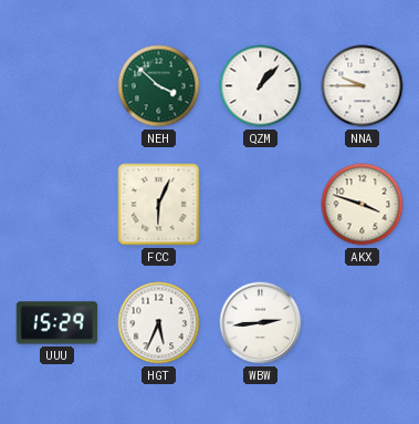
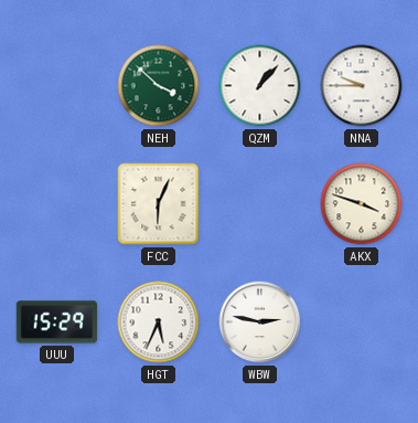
WBW: 2:44 -> 2:47 (260, 322)
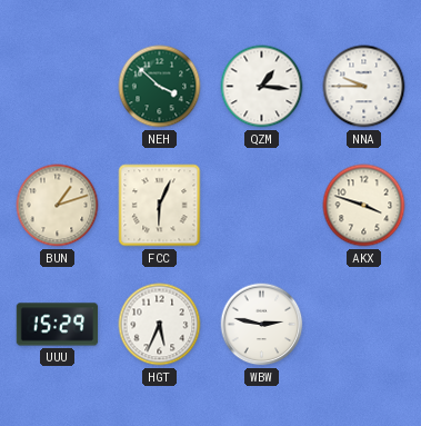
QZM: 1:07 -> 1:16 (262, 87)
BUN: none -> 1:12 (58, 206)
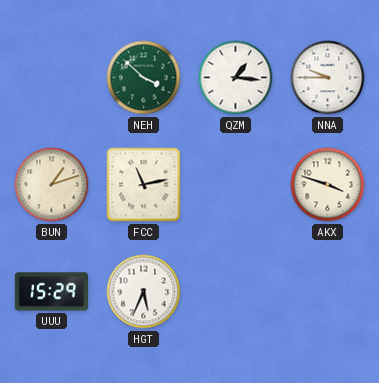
FCC: 6:04 -> 11:13 (144, 185)
WBW: 2:47 -> none (262, 325)
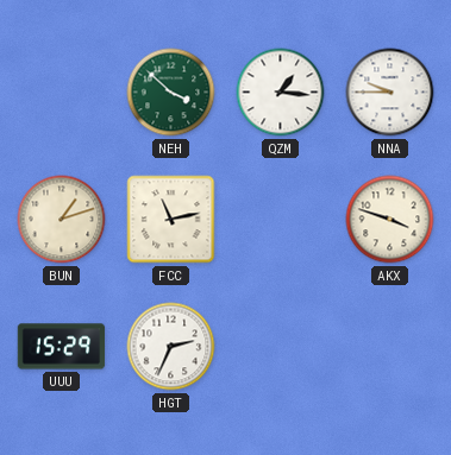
HGT: 5:34 -> 2:34 (171, 347)
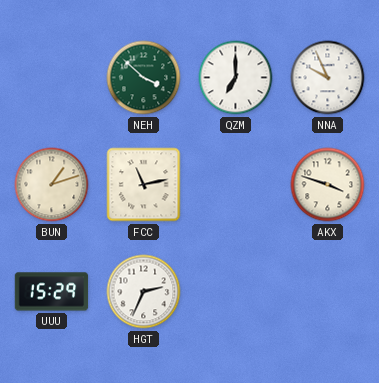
QZM: 1:16 -> 7:00 (236, 78)
NNA: 9:45 -> 9:56 (328, 78)
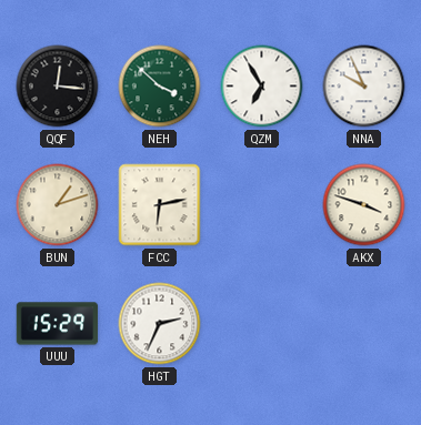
QQF: none -> 12:16 (58, 87)
QZM: 7:00 -> 6:55 (262, 87)
FCC: 11:13 -> 6:13 (160, 205)
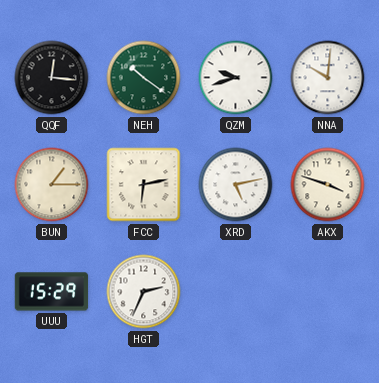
NEH: 3:52 -> 10:21 (144, 78)
QZM: 6:55 -> 9:42 (236, 78)
NNA: 9:56 -> 10:01 (328, 78)
BUN: 1:12 -> 1:15 (52, 185)
XRD: none -> 5:13 (236, 185)
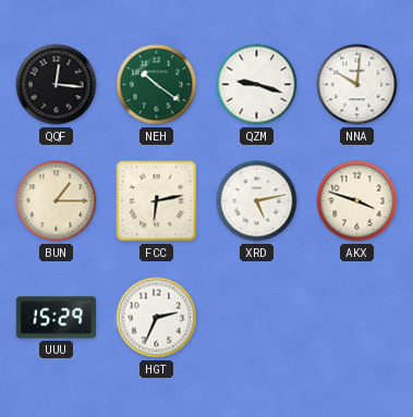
QZM: 9:42 -> 9:18 (257, 85)
